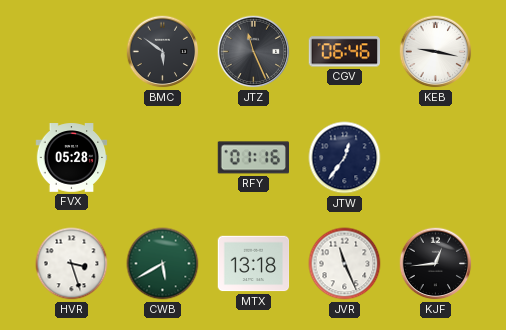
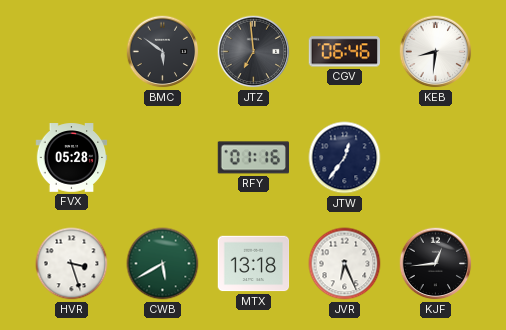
JTZ: 11:26 -> 6:59 (254, 52)
KEB: 9:17 -> 8:31 (436, 52)
JVR: 11:26 -> 6:26 (345, 264)
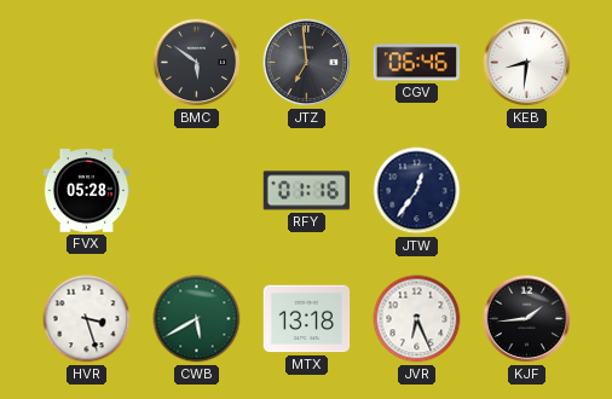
KJF: 12:44 -> 1:44 (527, 319)
